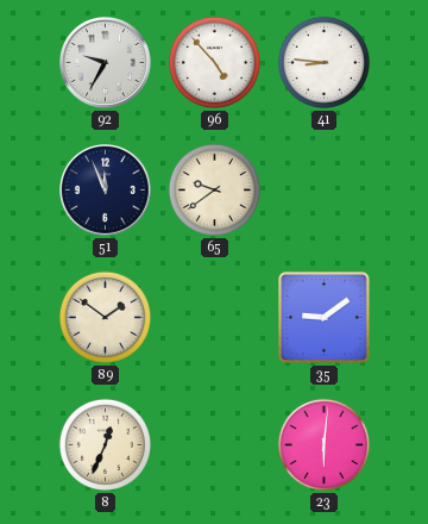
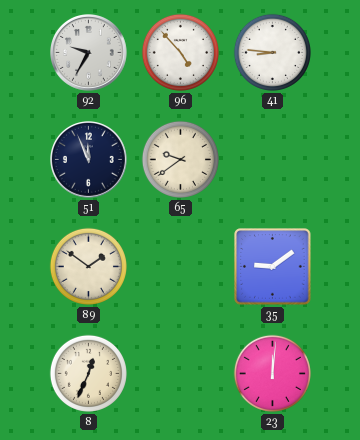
23: 6:01 -> 12:01 (272, 373)
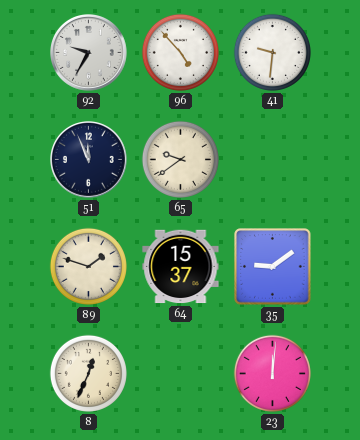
41: 8:46 -> 9:31 (272, 52)
89: 1:51 -> 1:48 (88, 266)
64: none -> 15:37 (181, 267)
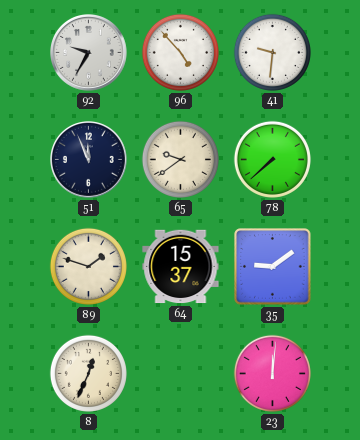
78: none -> 7:38 (272, 159)
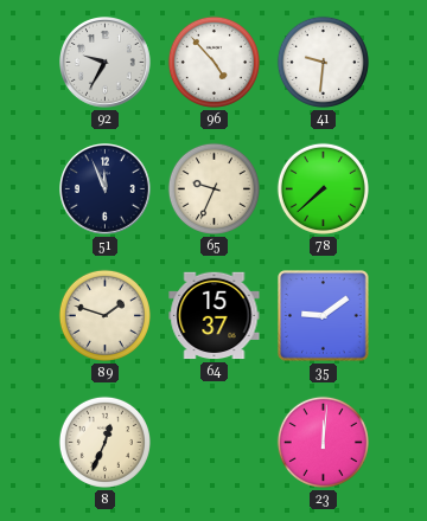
65: 9:39 -> 9:34 (213, 188)
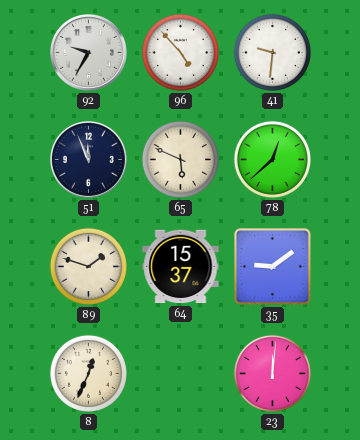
65: 9:34 -> 5:49 (180, 159)
78: 7:38 -> 12:38 (272, 159)
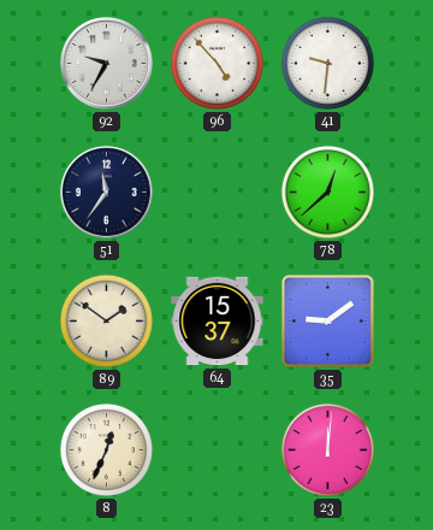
51: 11:56 -> 11:36 (107, 193)
65: 5:49 -> none (180, 159)
89: 1:48 -> 1:51 (106, 320)
